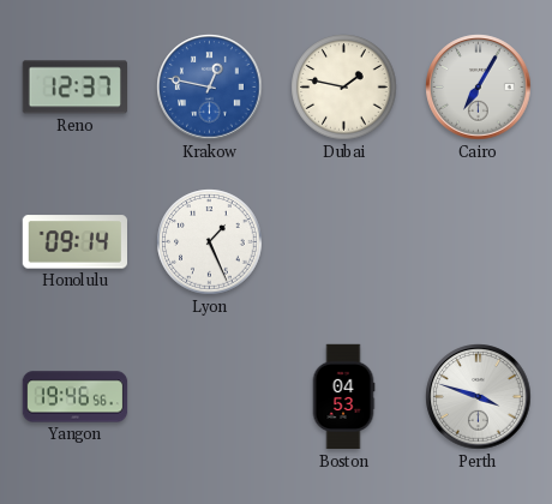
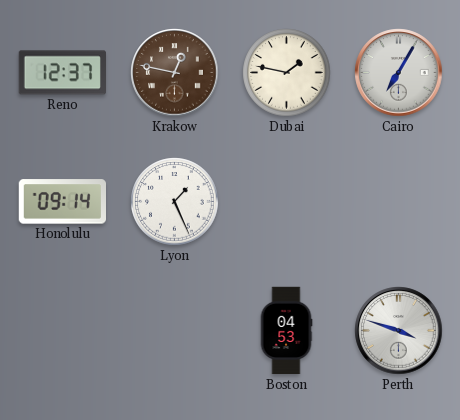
Krakow dial: blue -> brown (175, 73)
Yangon: 19:46 -> none (76, 397)
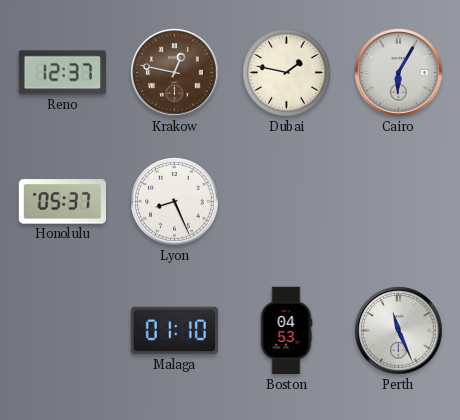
Cairo: 7:05 -> 6:05 (399, 73)
Honolulu: 09:14 -> 05:37 (62, 202)
Lyon: 1:26 -> 8:26 (175, 202)
Malaga: none -> 01:10 (175, 331)
Perth: 3:48 -> 11:26 (399, 331)
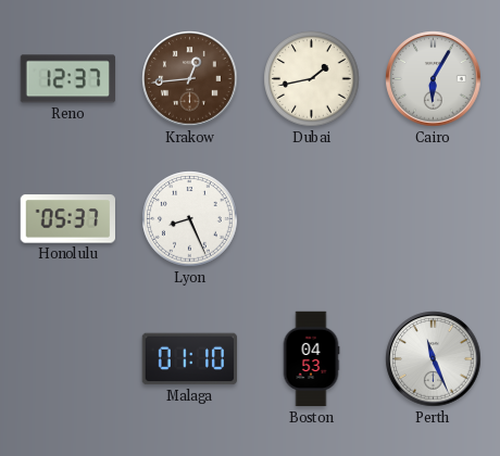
Krakow: 12:47 -> 12:44 (190, 79)
Dubai: 1:47 -> 1:43 (312, 79)
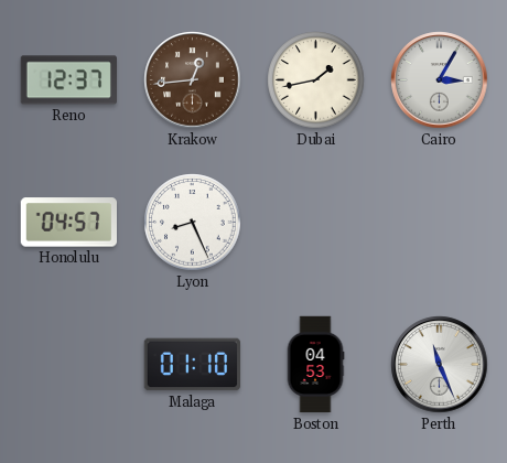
Cairo: 6:05 -> 3:05 (440, 80)
Honolulu: 05:37 -> 04:57 (68, 223)
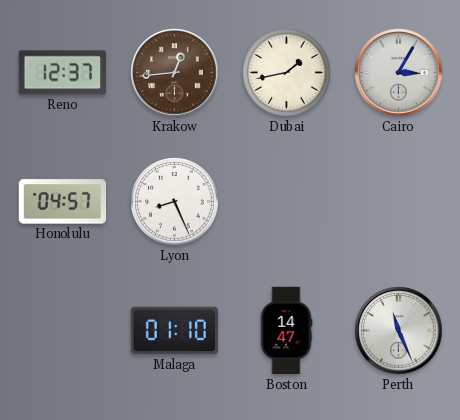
Boston: 04:53 -> 14:47 (286, 331)
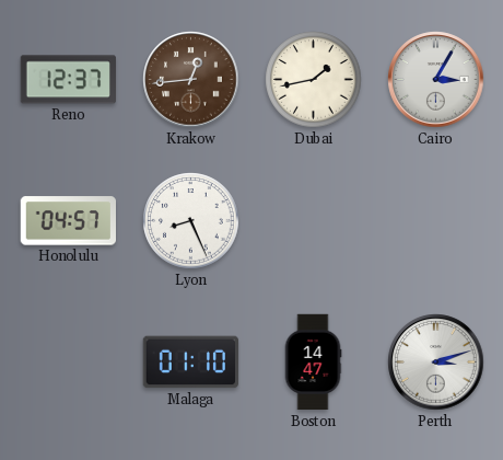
Perth: 11:26 -> 3:12 (436, 363)
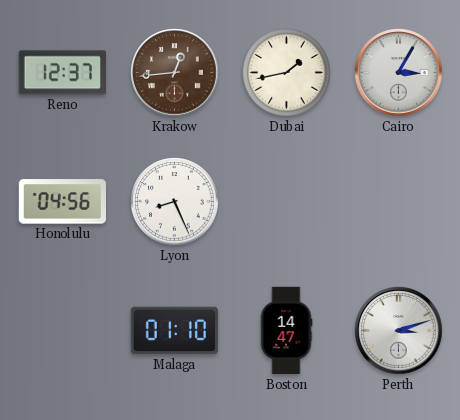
Honolulu: 04:57 -> 04:56 (62, 202)
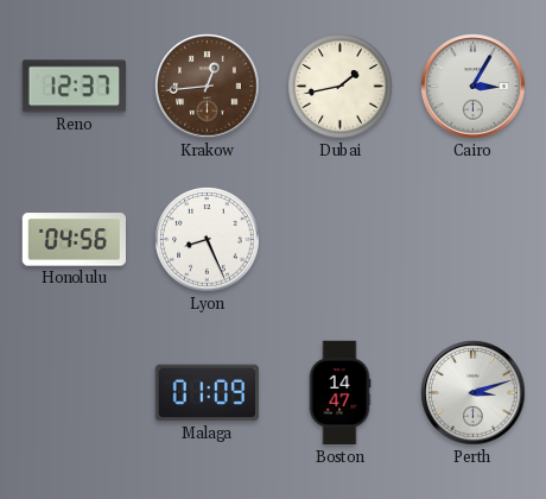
Malaga: 01:10 -> 01:09 (208, 393)
